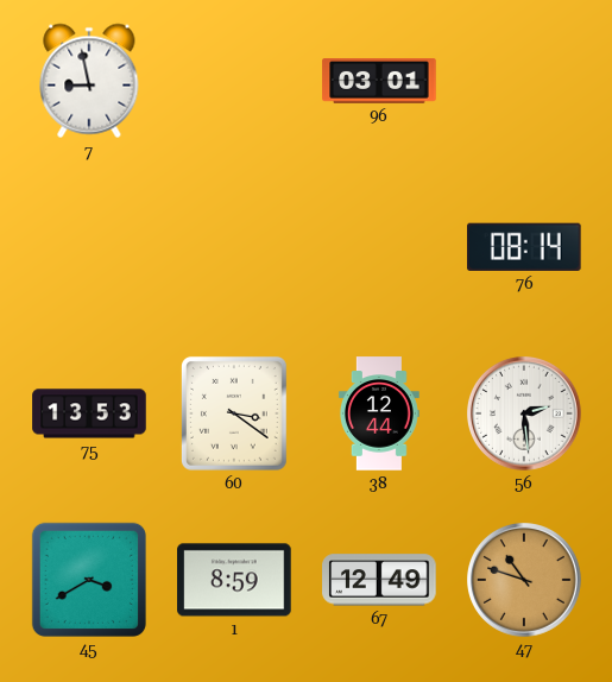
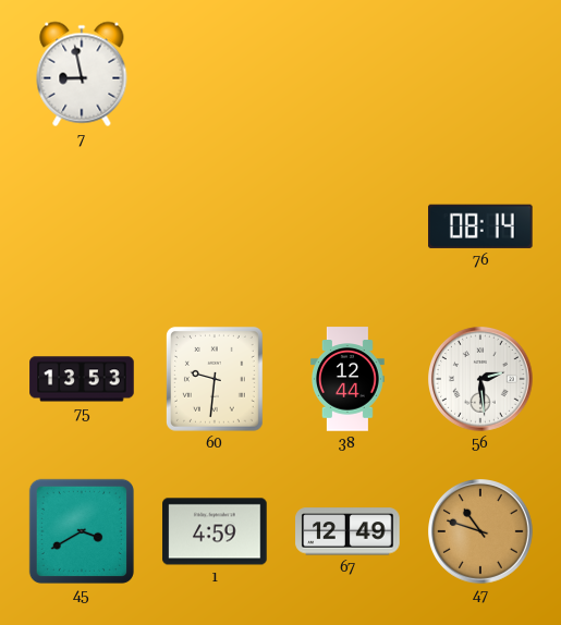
96: 03:01 -> none (379, 82)
60: 3:21 -> 9:31 (215, 379)
1: 8:59 -> 4:59 (215, 531)
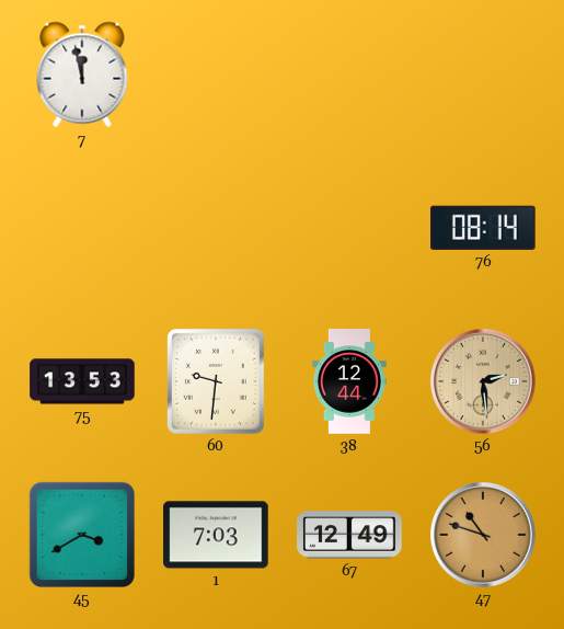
7: 8:58 -> 11:58 (82, 75)
56 dial: white -> champagne (484, 382)
1: 4:59 -> 7:03 (216, 535)
